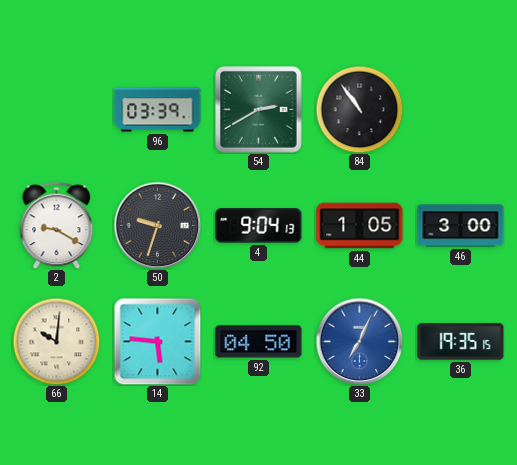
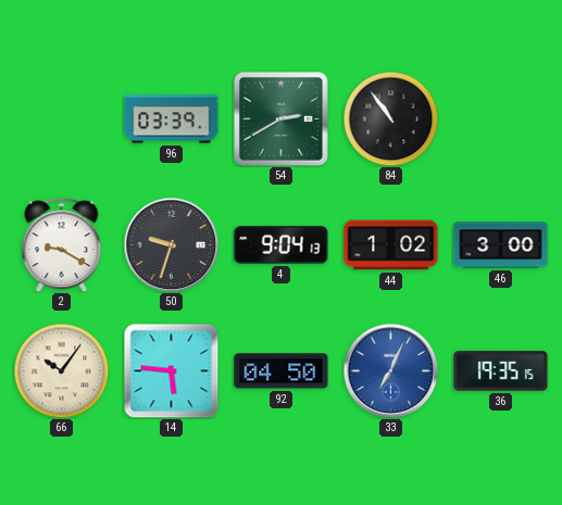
44: 1:05 -> 1:02 (391, 245)
66: 10:01 -> 10:06 (61, 370)
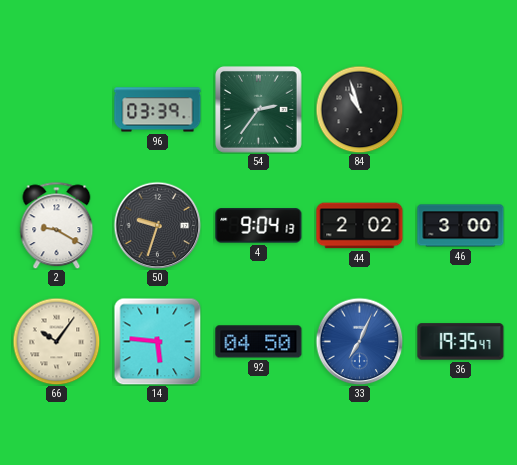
54: 2:40 -> 2:36 (259, 110)
84: 10:54 -> 10:57 (359, 109)
44: 1:02 -> 2:02 (360, 226)
36: 19:35:15 -> 19:35:47 (461, 342)
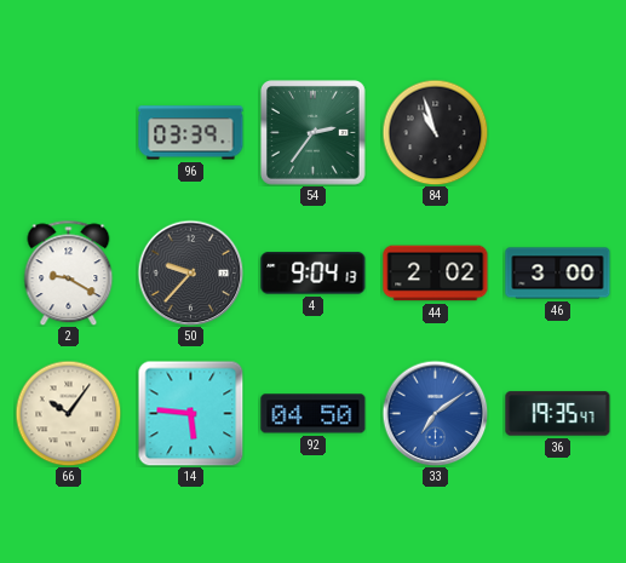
50: 9:33 -> 9:37 (190, 272)
33: 7:04 -> 7:09 (435, 413)
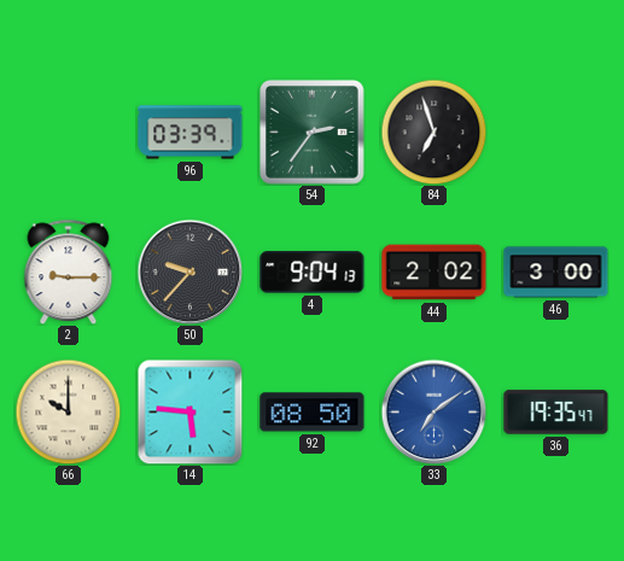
84: 10:57 -> 6:57 (433, 132)
2: 9:20 -> 9:15 (69, 271)
66: 10:06 -> 10:00 (68, 411)
92: 04:50 -> 08:50 (313, 413)
